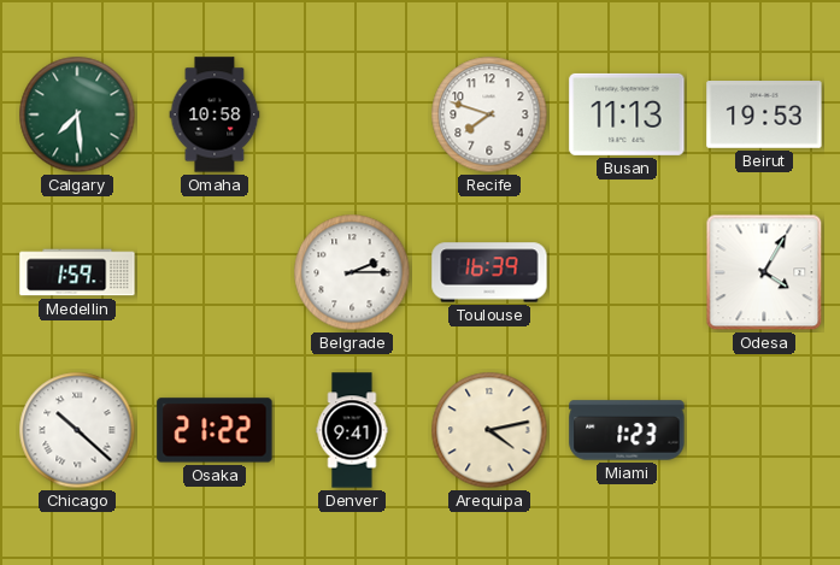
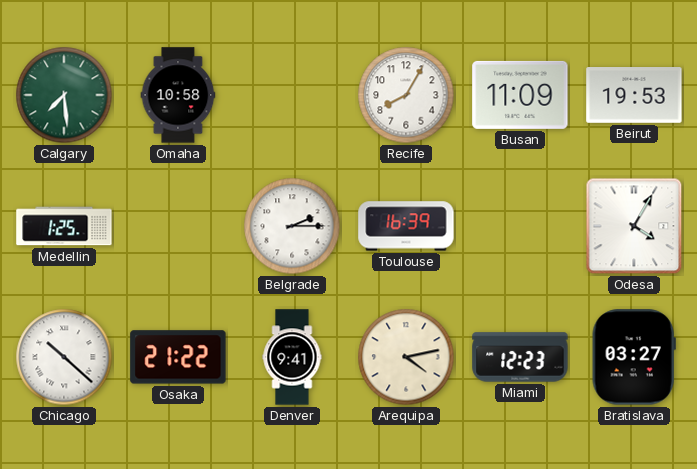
Recife: 7:48 -> 8:05 (406, 95)
Busan: 11:13 -> 11:09 (520, 95)
Medellin: 1:59 -> 1:25 (64, 226)
Miami: 1:23 -> 12:23 (520, 357)
Bratislava: none -> 03:27 (634, 357)
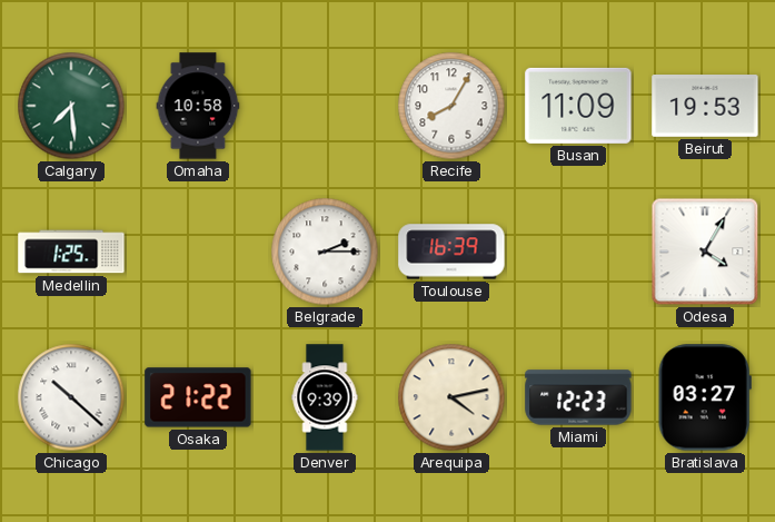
Denver: 9:41 -> 9:39 (325, 397)
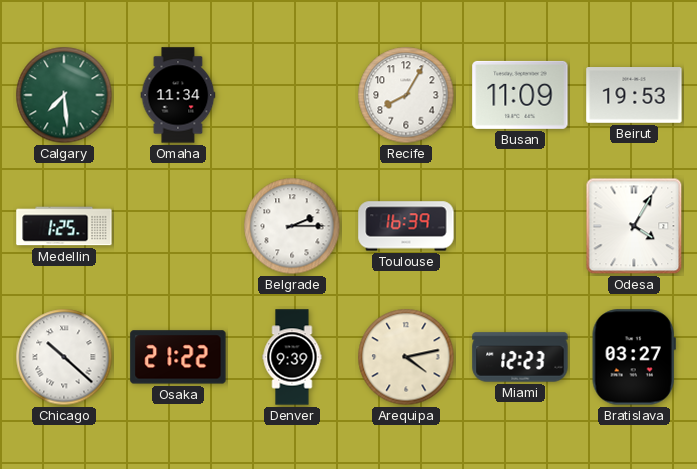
Omaha: 10:58 -> 11:34 (178, 95)
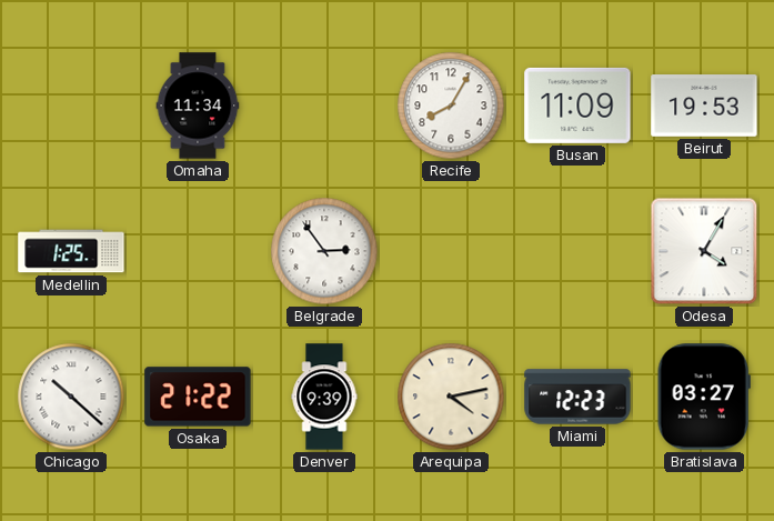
Calgary: 7:29 -> none (64, 95)
Belgrade: 2:15 -> 2:54 (324, 251)
Toulouse: 16:39 -> none (406, 226)
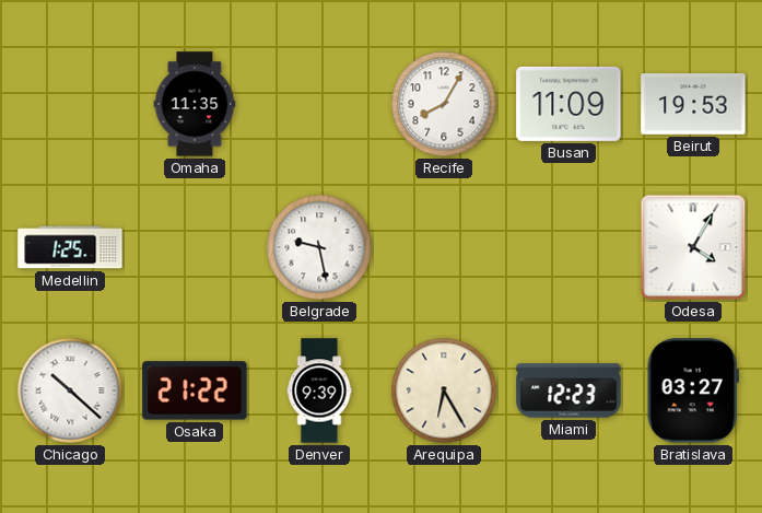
Omaha: 11:34 -> 11:35 (195, 104)
Belgrade: 2:54 -> 9:28 (319, 247)
Arequipa: 4:13 -> 6:25 (444, 390)
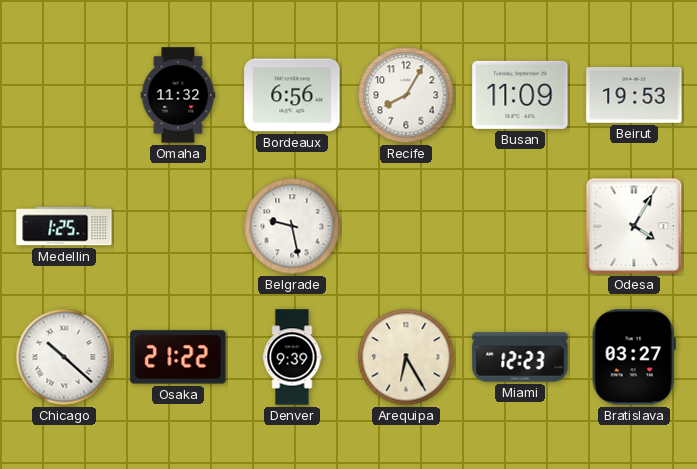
Omaha: 11:35 -> 11:32 (178, 95)
Bordeaux: none -> 6:56 (292, 95)
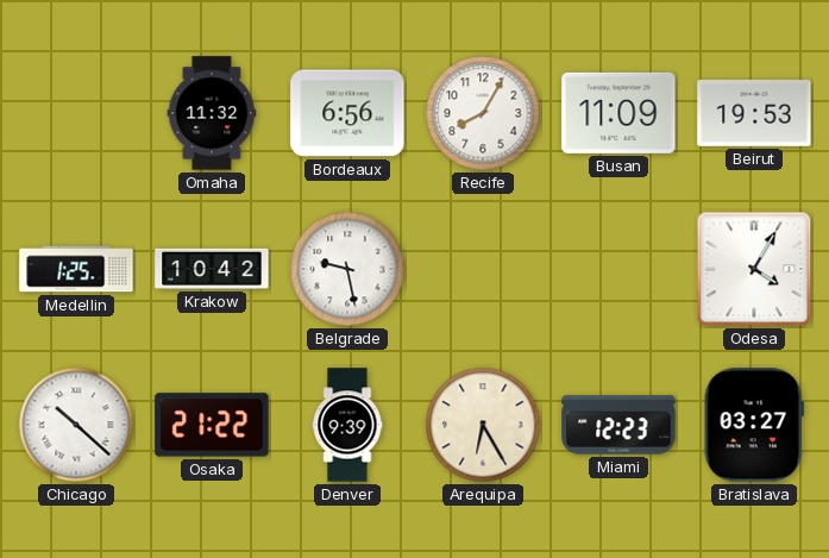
Krakow: none -> 10:42 (212, 269)
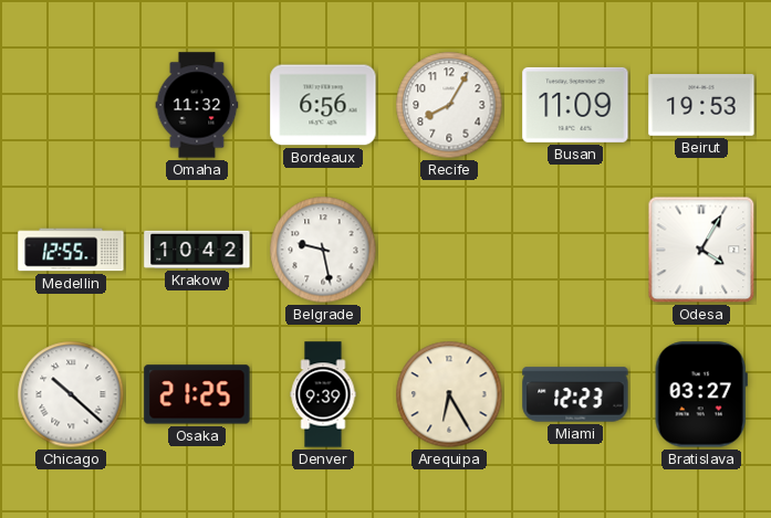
Medellin: 1:25 -> 12:55 (71, 250)
Osaka: 21:22 -> 21:25 (197, 394)
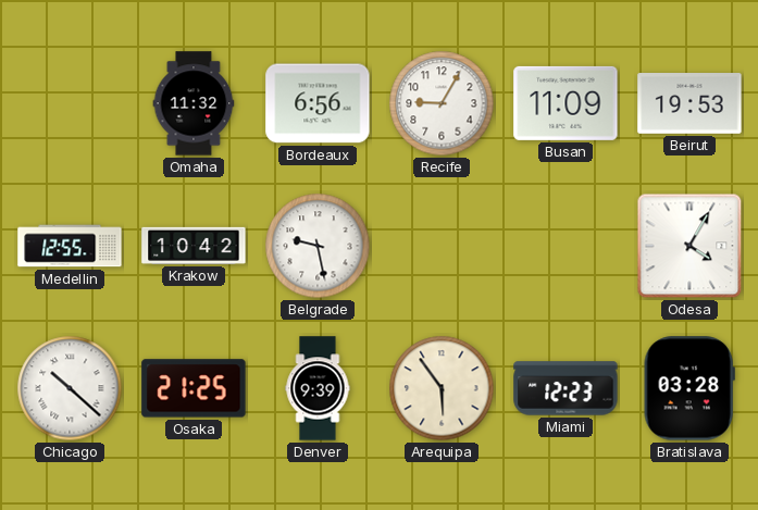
Recife: 8:05 -> 9:05 (442, 103)
Arequipa: 6:25 -> 5:54 (442, 388)
Bratislava: 03:27 -> 03:28 (689, 388)
